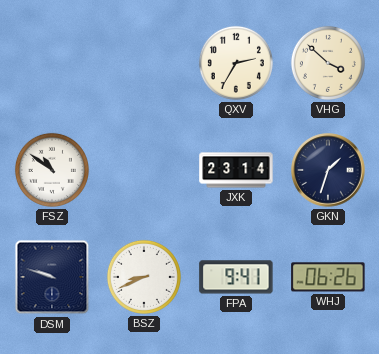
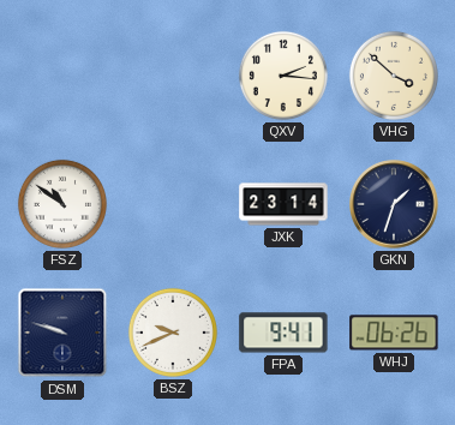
QXV: 2:35 -> 2:16 (283, 76)
BSZ: 8:41 -> 9:41 (173, 333)
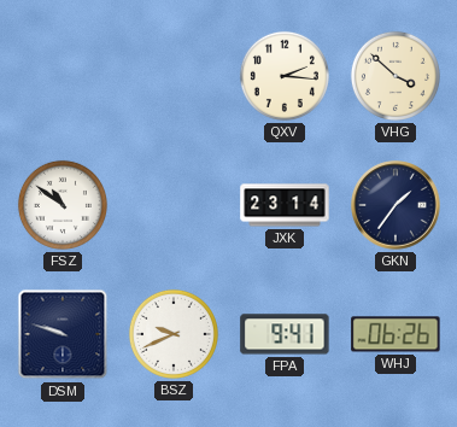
GKN: 1:33 -> 1:36 (396, 205)
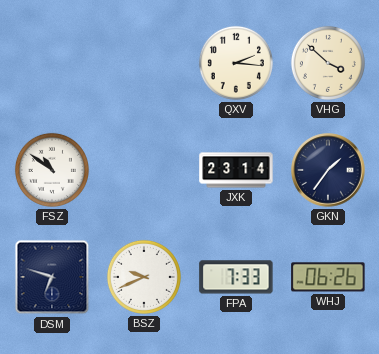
DSM: 9:48 -> 6:48 (52, 277)
FPA: 9:41 -> 7:33 (236, 277)
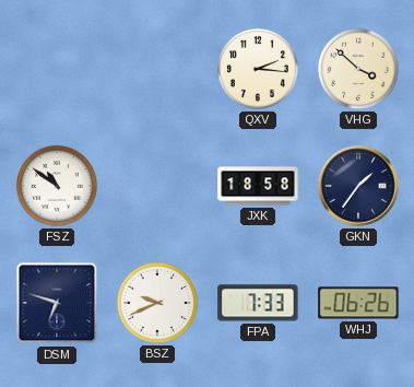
JXK: 23:14 -> 18:58 (258, 186)
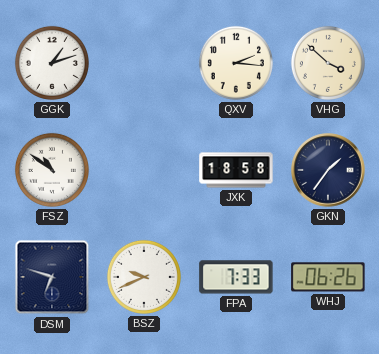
GGK: none -> 1:12 (52, 63)
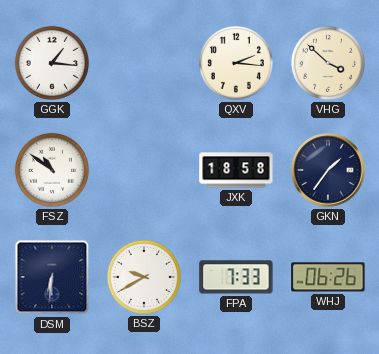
GGK: 1:12 -> 1:16 (52, 63)
DSM: 6:48 -> 6:31 (52, 277)
BSZ: 9:41 -> 9:40 (144, 277)
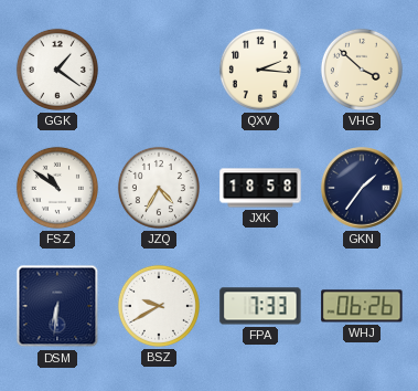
GGK: 1:16 -> 1:21 (57, 70)
JZQ: none -> 4:35 (159, 188)
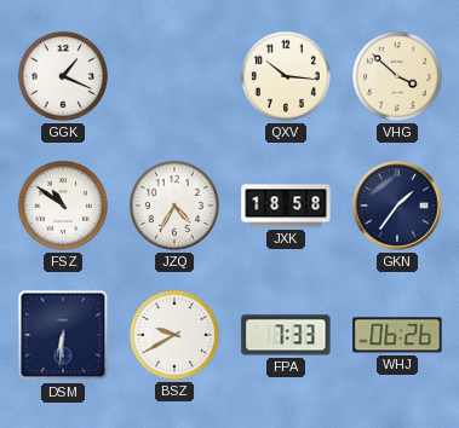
GGK: 1:21 -> 1:19 (63, 76)
QXV: 2:16 -> 10:16 (286, 76)
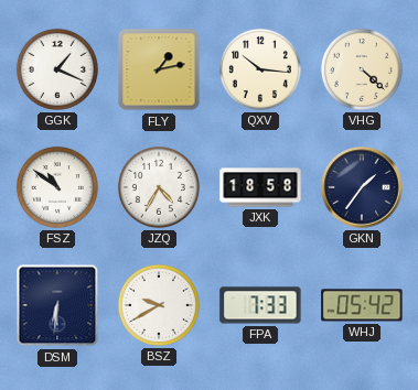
FLY: none -> 1:13 (159, 69)
VHG: 3:52 -> 4:22 (362, 69)
WHJ: 06:26 -> 05:42 (362, 305)
